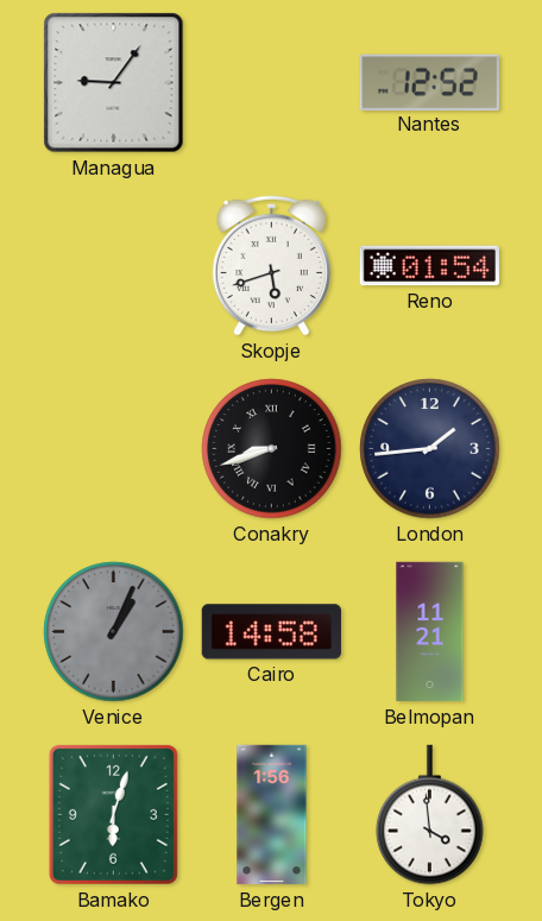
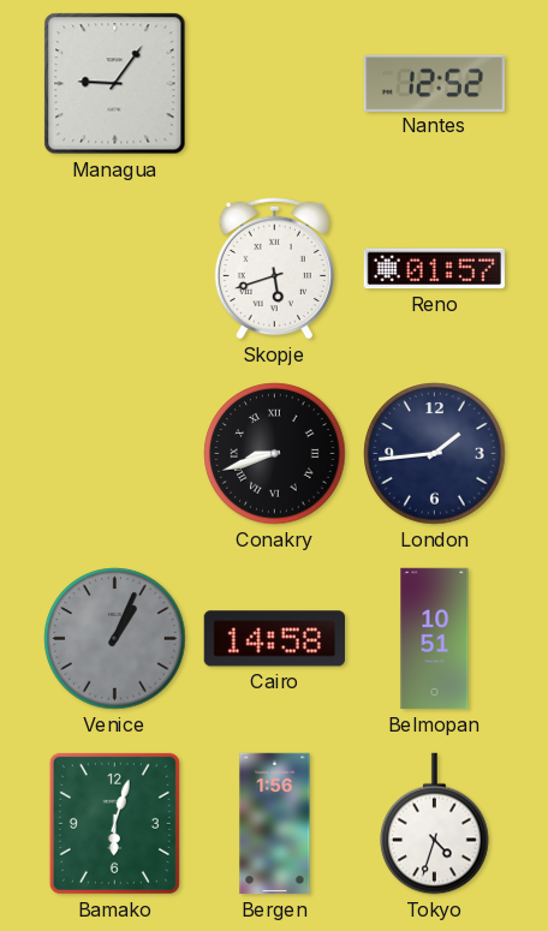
Reno: 01:54 -> 01:57 (434, 269)
Belmopan: 11:21 -> 10:51 (435, 639)
Tokyo: 3:59 -> 4:33 (435, 824)
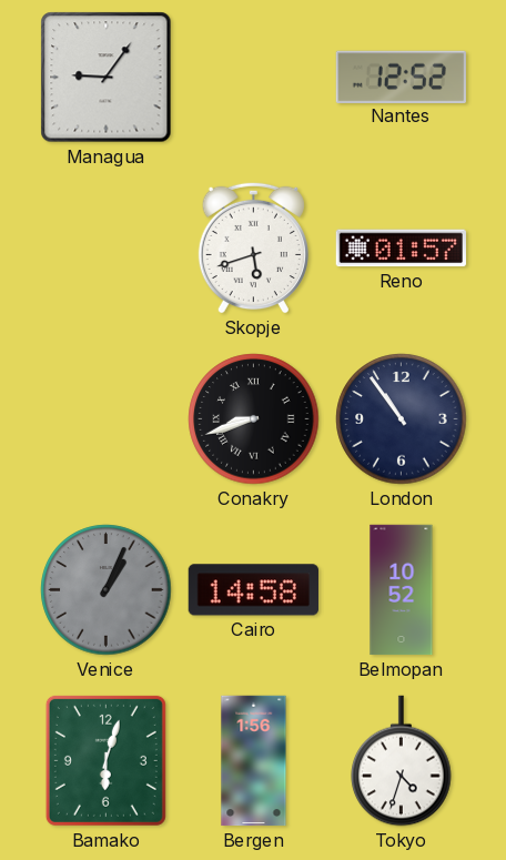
London: 1:44 -> 10:54 (402, 419)
Belmopan: 10:51 -> 10:52 (402, 590)
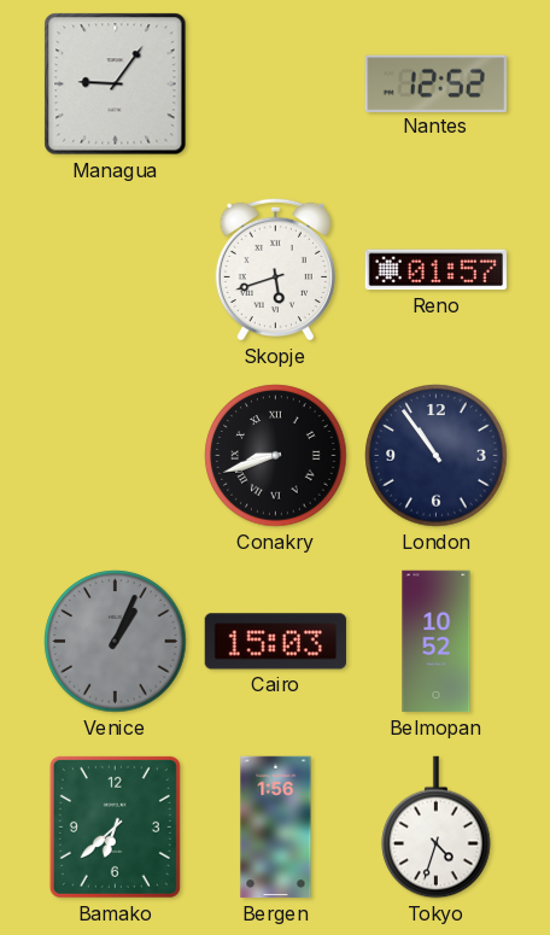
Cairo: 14:58 -> 15:03 (275, 642)
Bamako: 6:03 -> 6:38 (115, 826)
